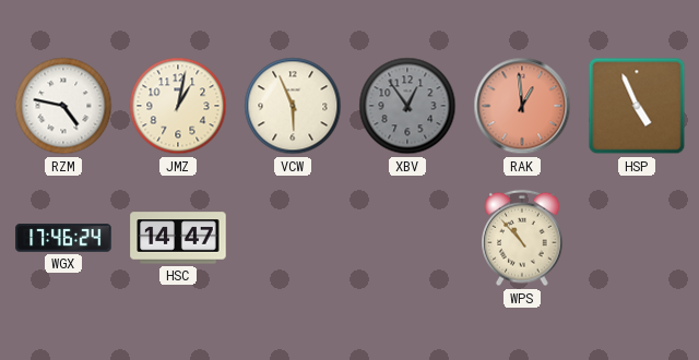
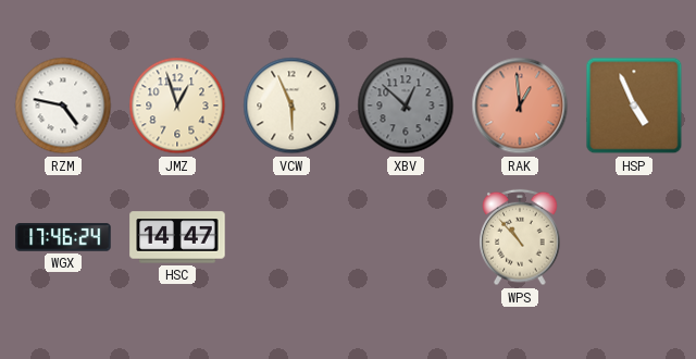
JMZ: 1:02 -> 12:57 (177, 106)
XBV: 12:54 -> 12:52 (406, 106)
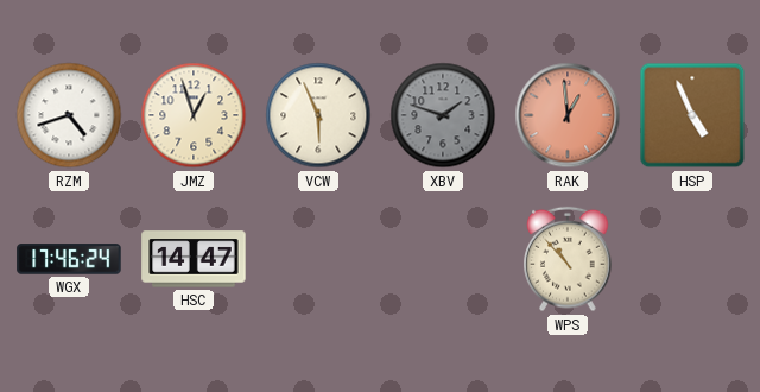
RZM: 4:47 -> 4:42 (69, 115)
XBV: 12:52 -> 1:48 (443, 115)
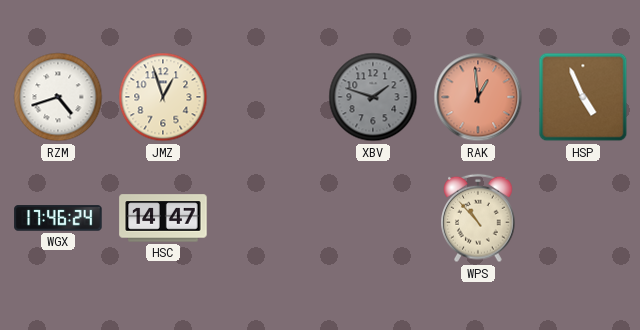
VCW: 5:56 -> none (318, 115)
